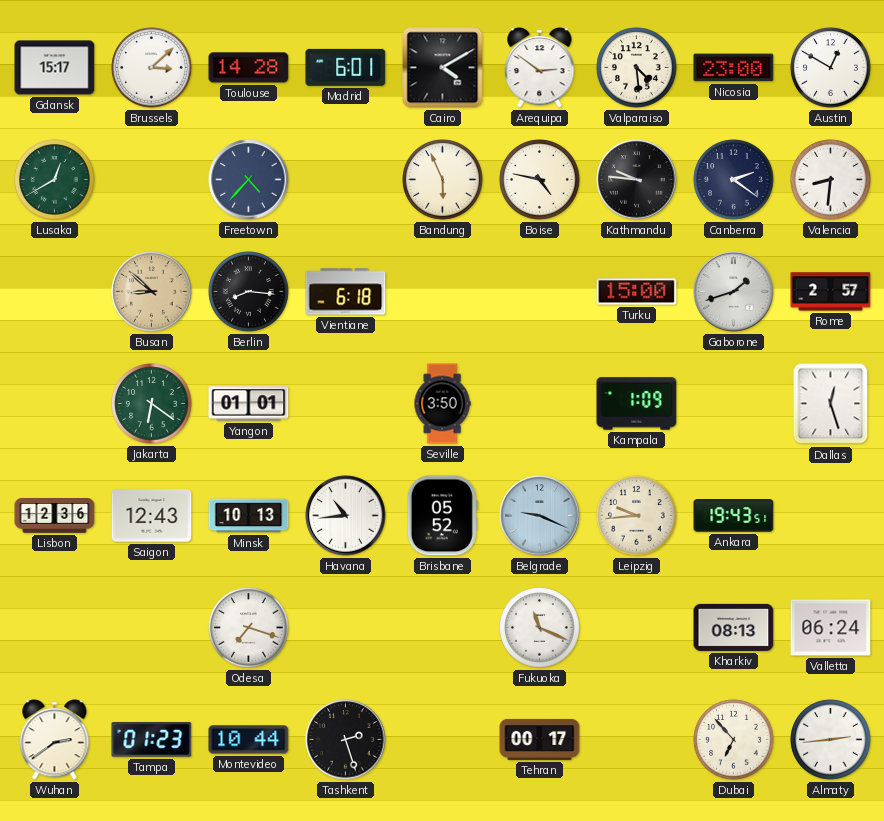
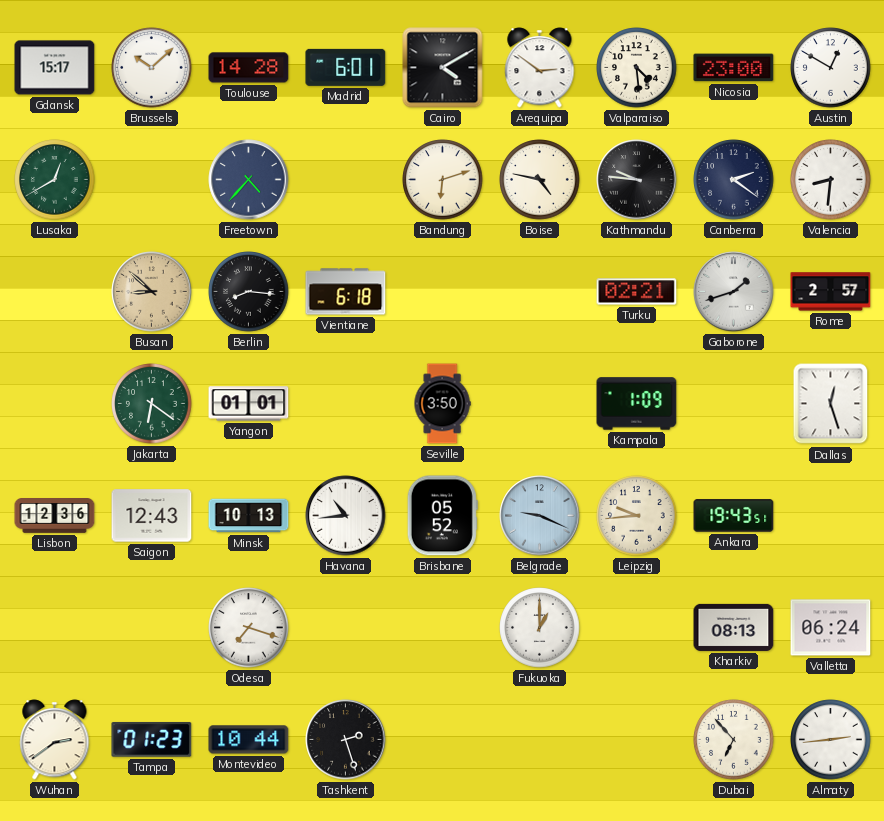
Brussels: 3:08 -> 10:08 (152, 68)
Bandung: 5:56 -> 6:12 (443, 180)
Turku: 15:00 -> 02:21 (637, 292)
Fukuoka: 11:19 -> 1:00 (540, 628)
Tehran: 00:17 -> none (540, 739)
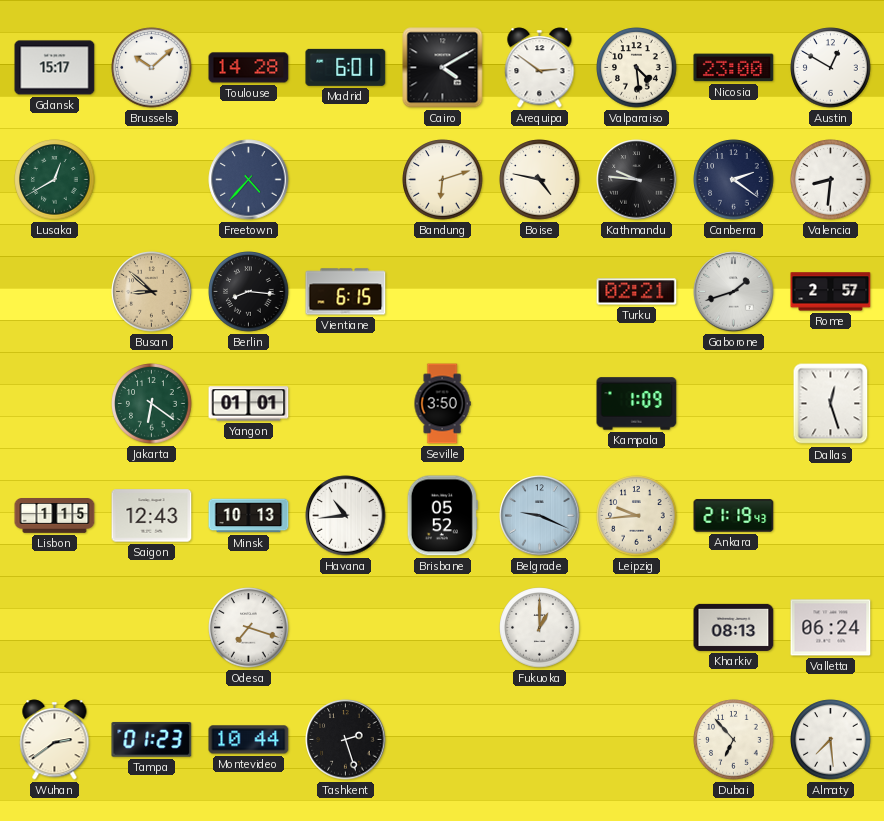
Vientiane: 6:18 -> 6:15 (346, 292)
Lisbon: 12:36 -> 1:15 (55, 516)
Ankara: 19:43 -> 21:19 (734, 516)
Almaty: 2:44 -> 7:29 (831, 740)
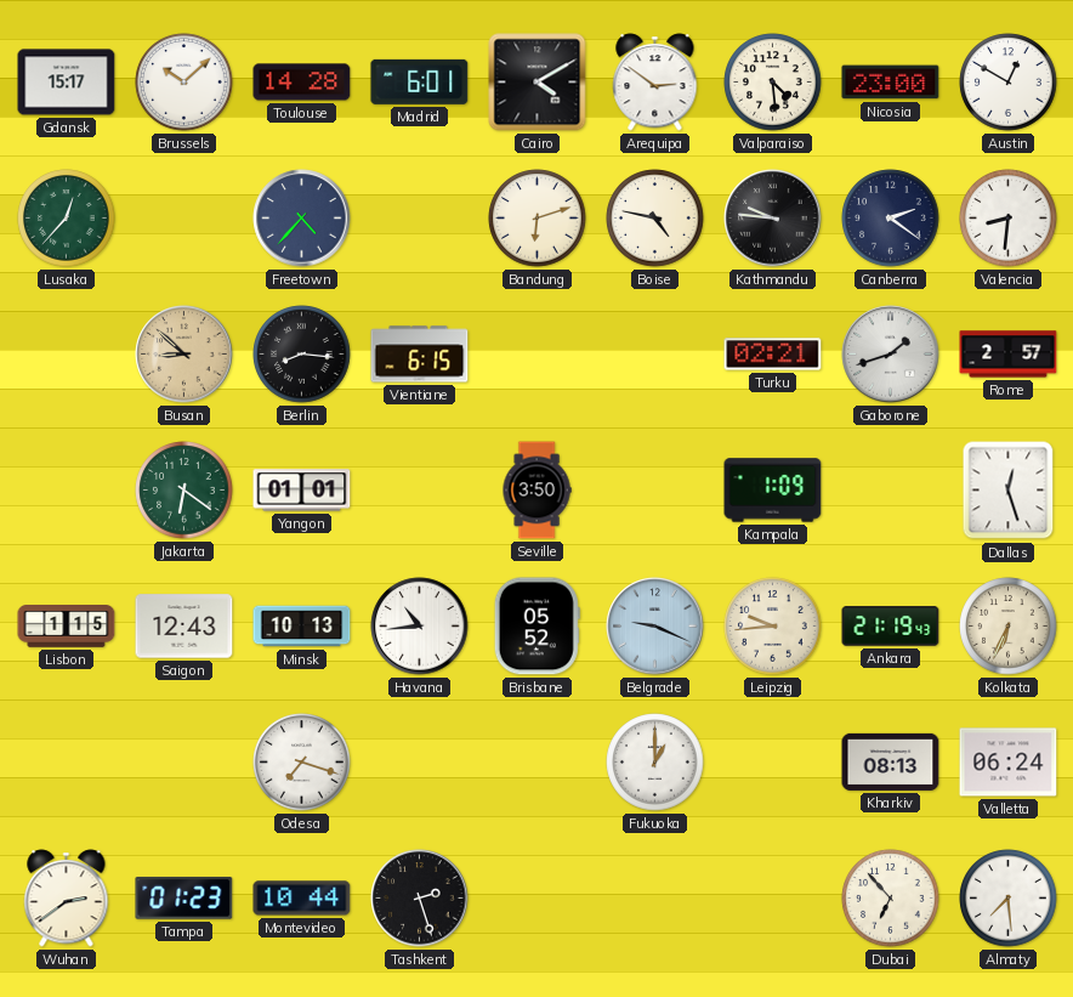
Lusaka: 12:40 -> 12:37 (67, 219)
Kolkata: none -> 6:34 (1009, 627)
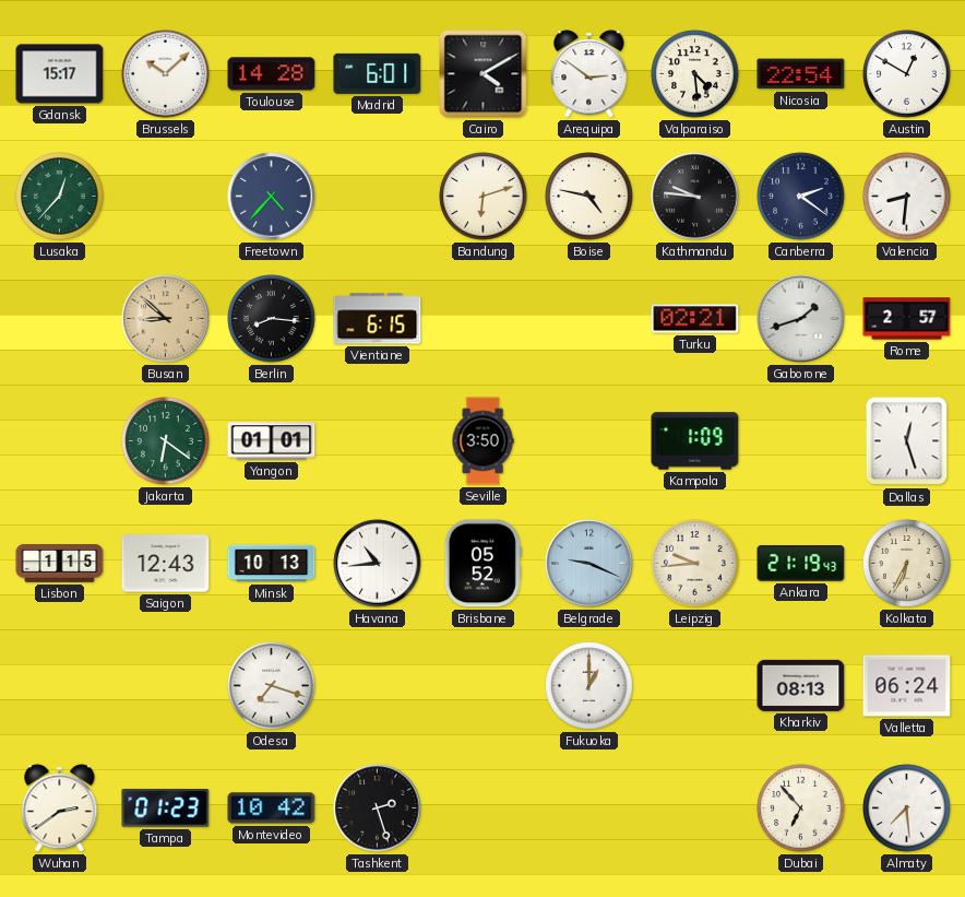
Nicosia: 23:00 -> 22:54 (801, 74)
Montevideo: 10:44 -> 10:42 (272, 809)
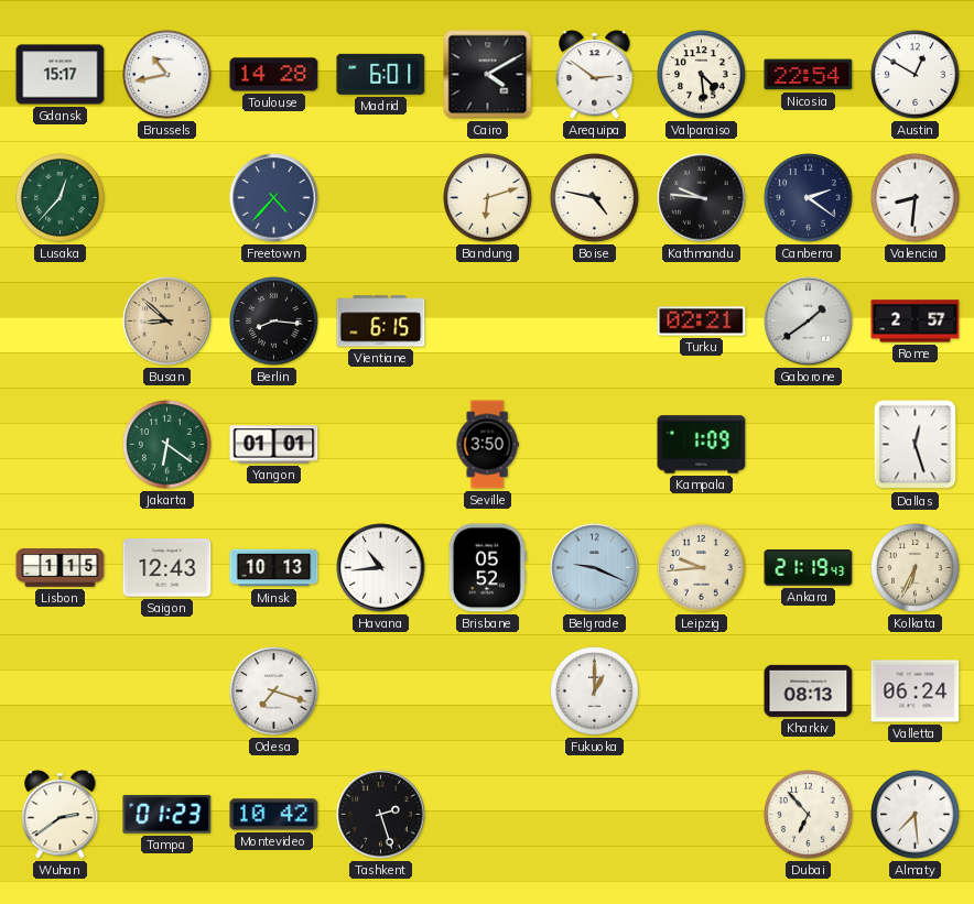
Brussels: 10:08 -> 10:43 (167, 75)
Gaborone: 1:42 -> 1:39 (809, 322)
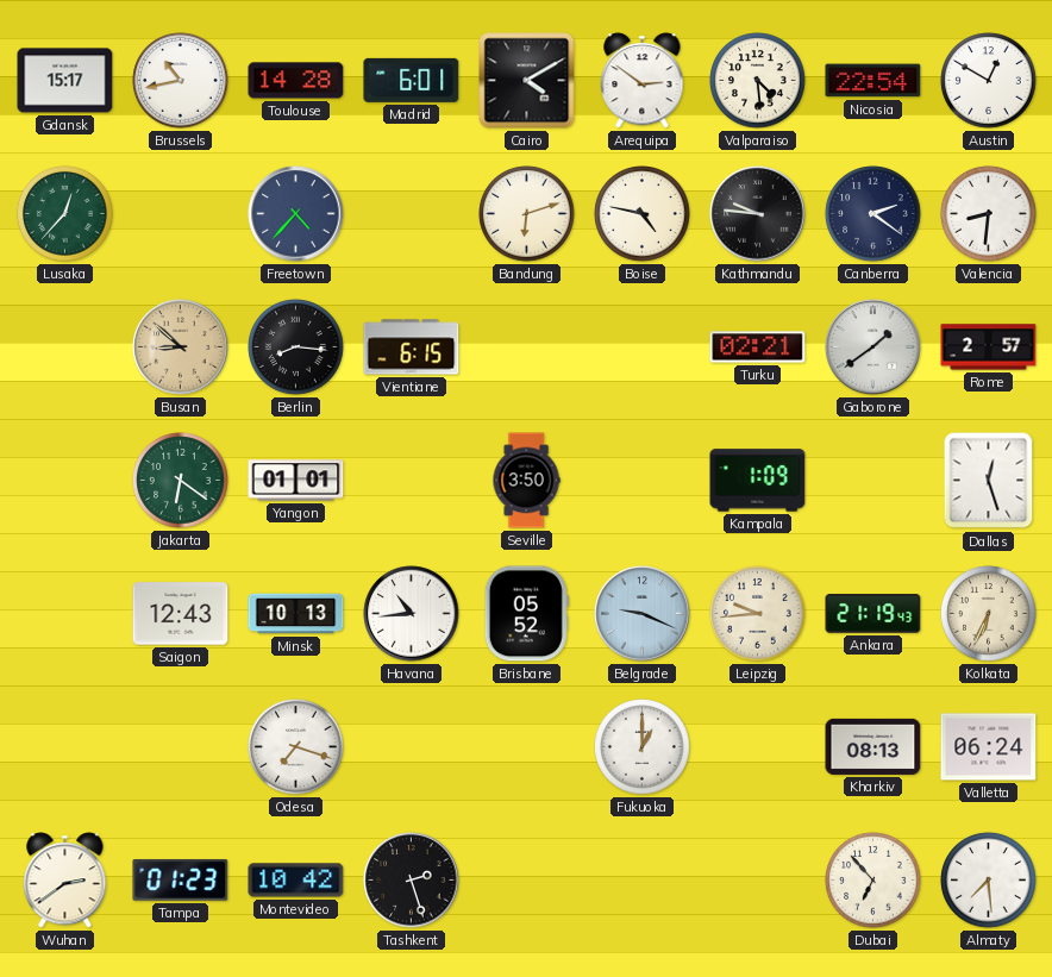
Lisbon: 1:15 -> none (61, 568)
